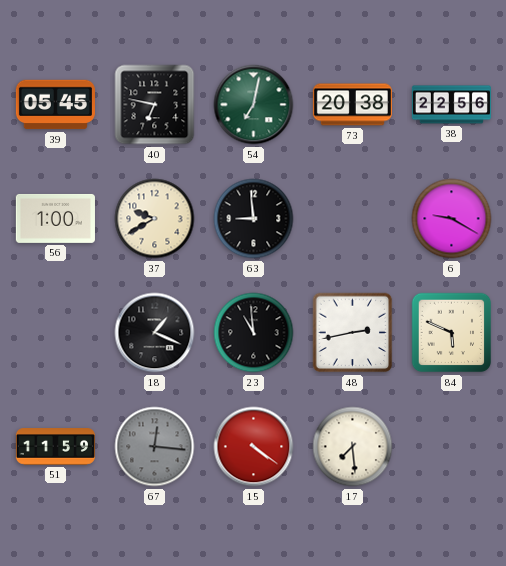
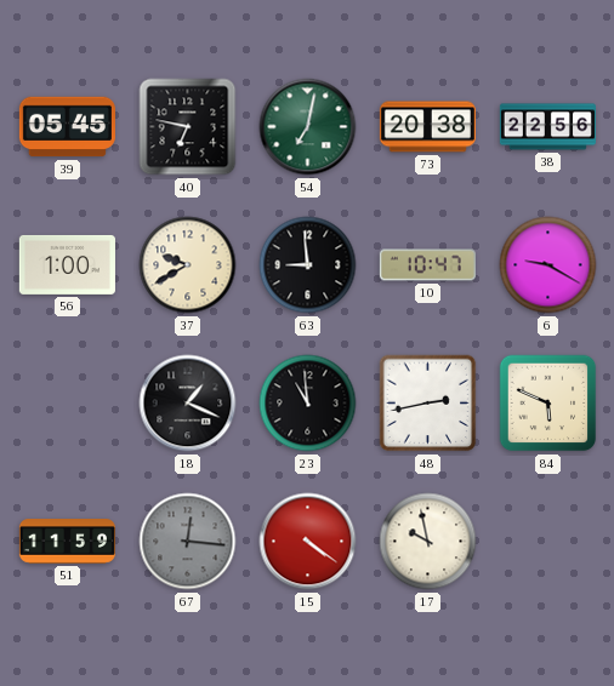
10: none -> 10:47 (427, 265)
17: 7:29 -> 9:58 (428, 542)
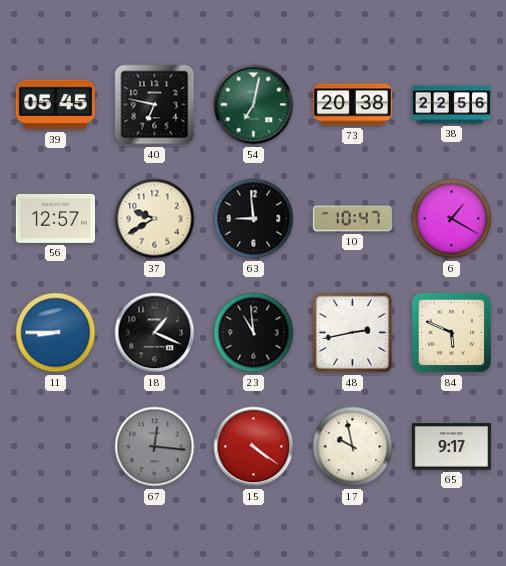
56: 1:00 -> 12:57 (55, 218)
6: 9:20 -> 1:20 (452, 219)
11: none -> 8:45 (56, 333)
51: 11:59 -> none (67, 542)
65: none -> 9:17 (451, 447)
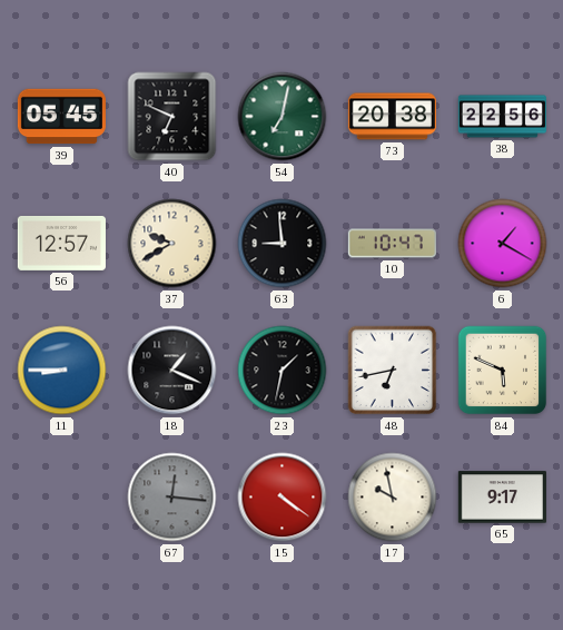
40: 6:47 -> 6:49 (172, 117)
23: 10:59 -> 1:32 (283, 371)
48: 2:43 -> 6:43 (393, 371)
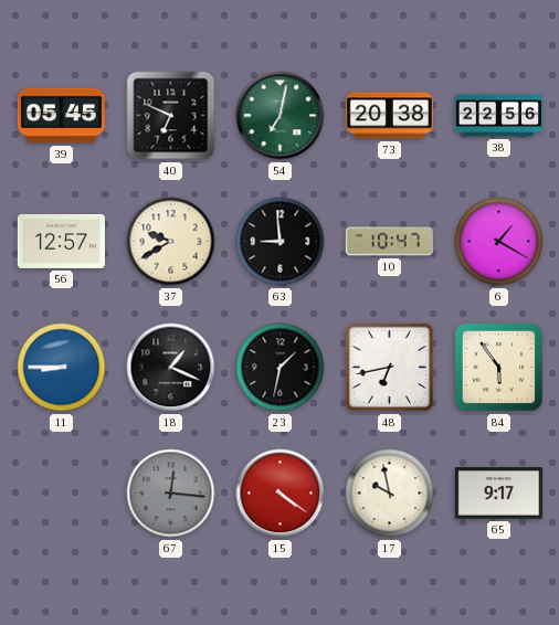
84: 5:49 -> 5:54 (499, 368)
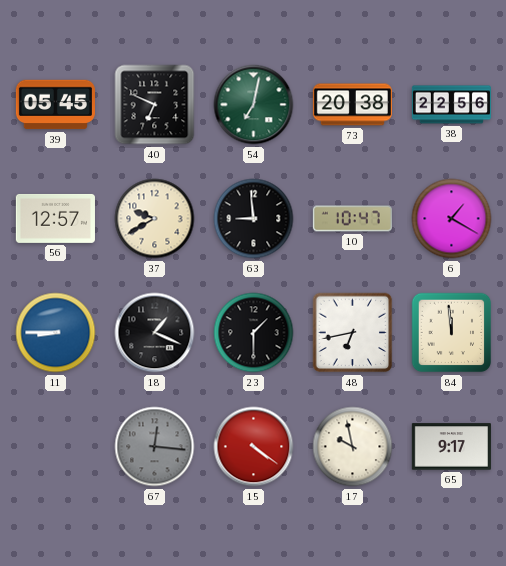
23: 1:32 -> 1:30 (254, 333)
84: 5:54 -> 11:59 (452, 333)
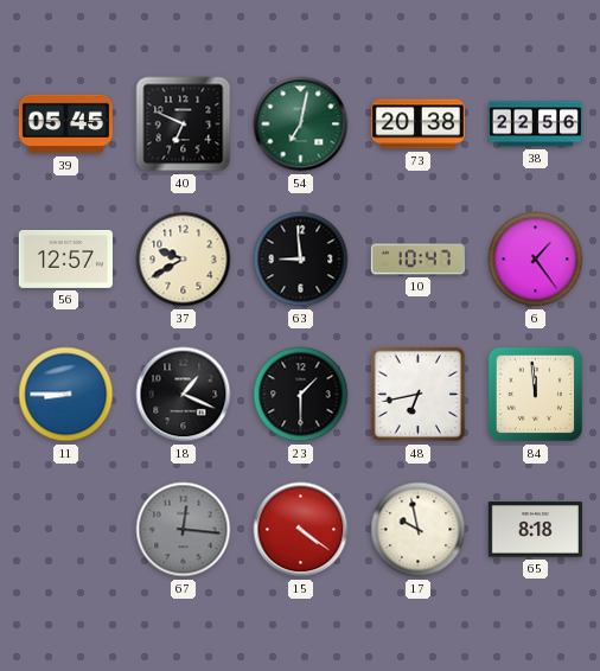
6: 1:20 -> 1:24 (536, 260)
65: 9:17 -> 8:18 (535, 530)
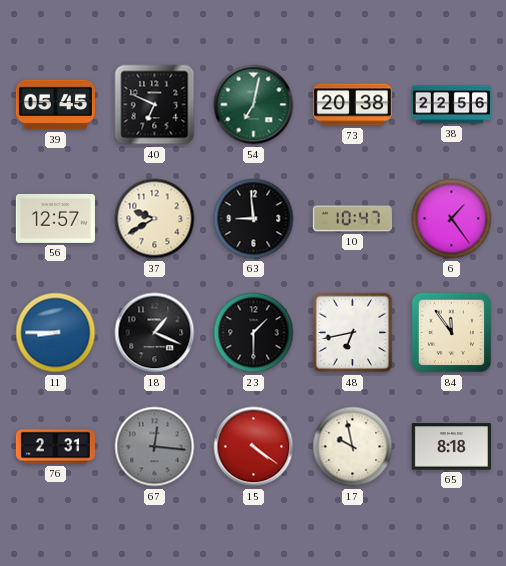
84: 11:59 -> 11:54 (452, 333)
76: none -> 2:31 (55, 447)
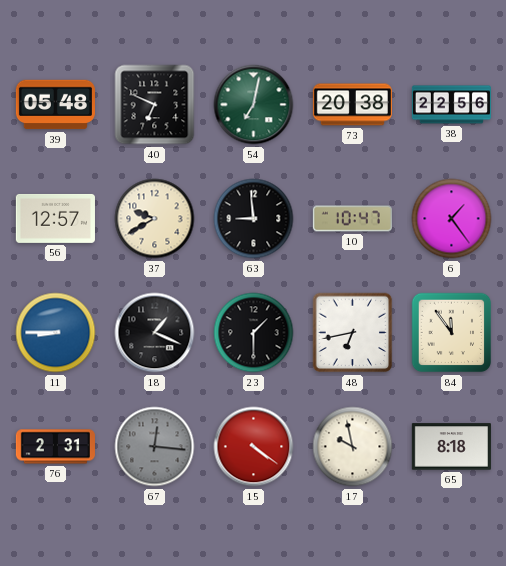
39: 05:45 -> 05:48 (55, 105)
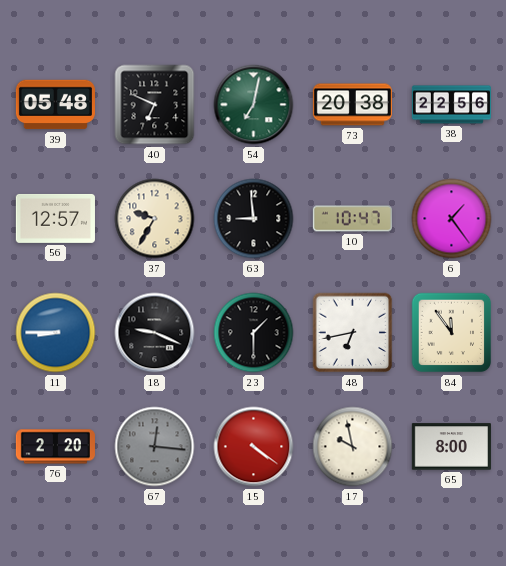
37: 9:40 -> 9:35 (155, 219)
18: 1:19 -> 9:19 (155, 333)
76: 2:31 -> 2:20 (55, 447)
65: 8:18 -> 8:00 (451, 447)
